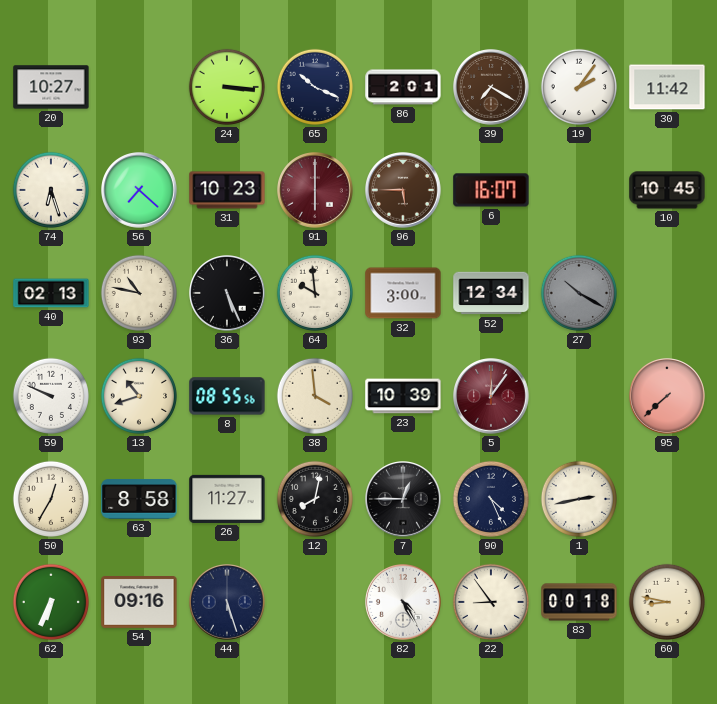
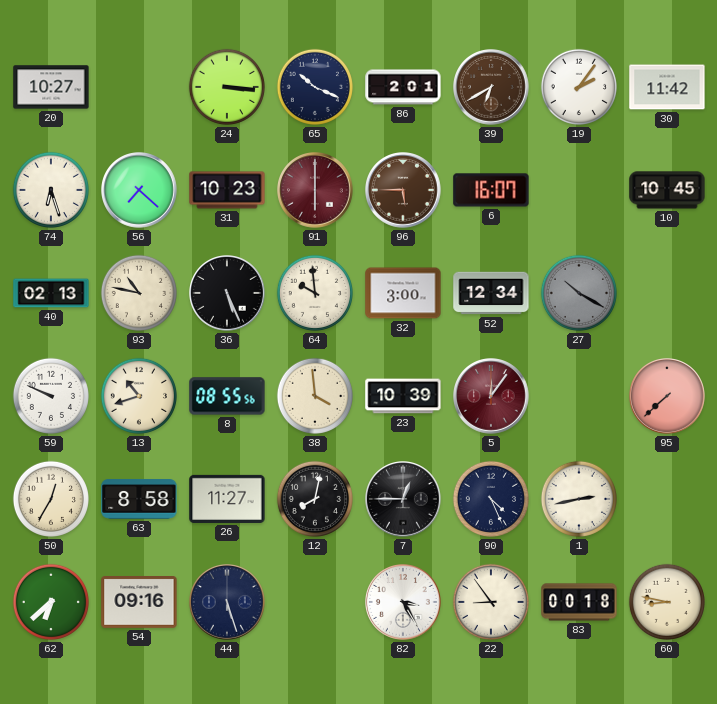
39: 7:20 -> 6:40 (492, 88)
62: 6:34 -> 6:38 (51, 602)
82: 4:25 -> 3:25 (404, 603)
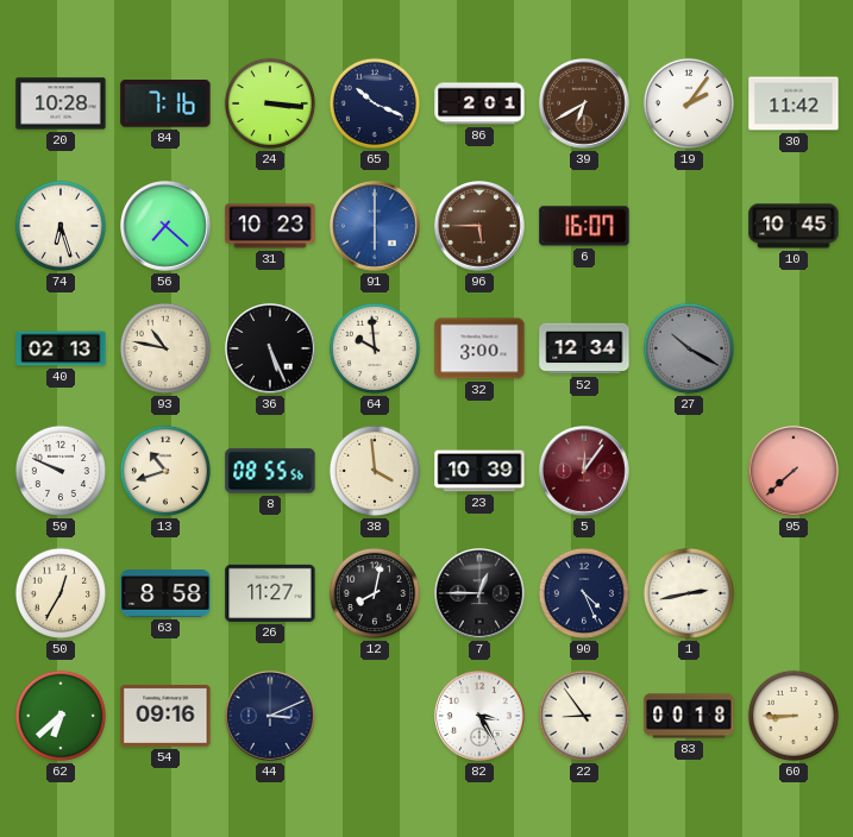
20: 10:27 -> 10:28 (61, 103)
84: none -> 7:16 (165, 105)
91 dial: burgundy -> blue (376, 227)
44: 5:27 -> 3:11 (271, 717)
60: 8:47 -> 8:45 (794, 716)
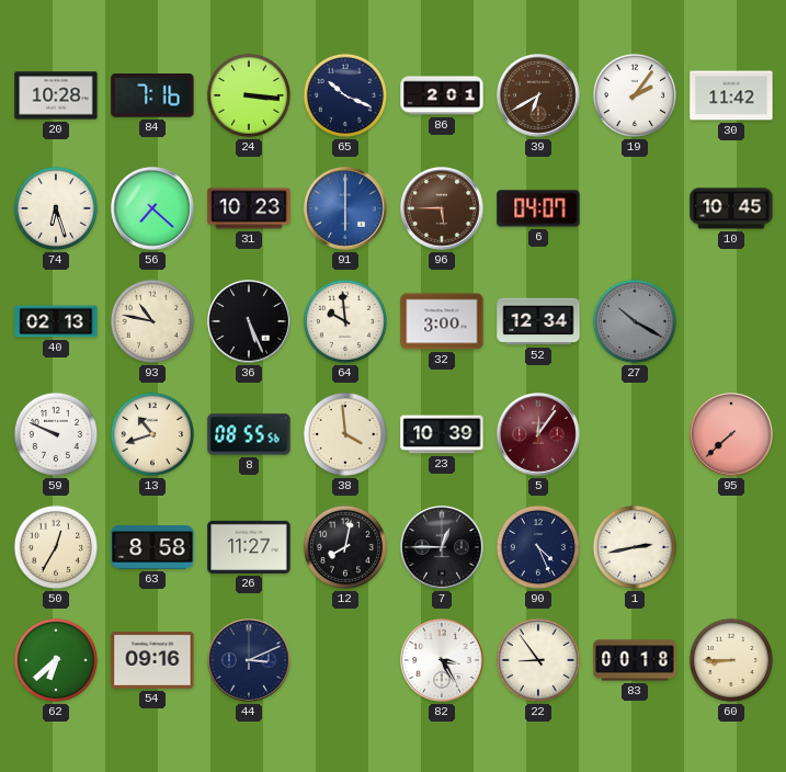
6: 16:07 -> 04:07 (538, 208)
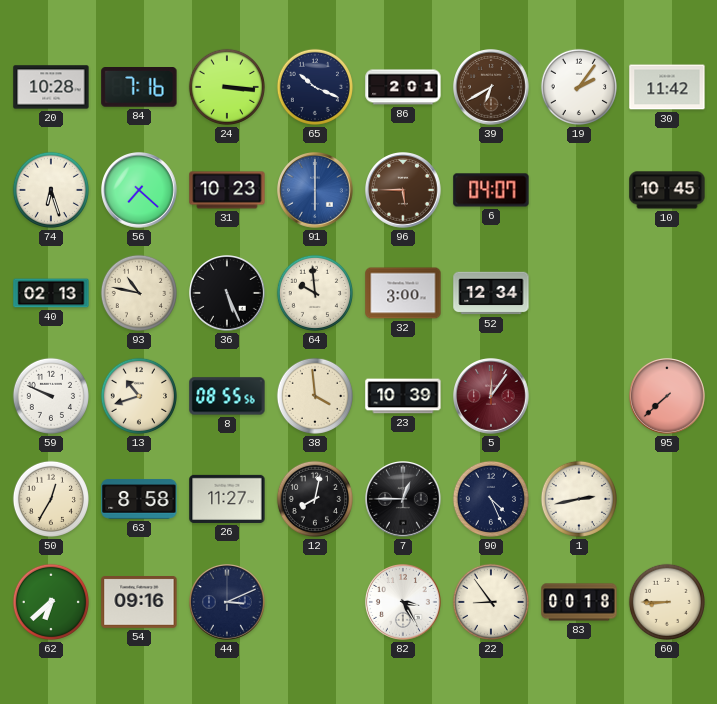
27: 10:20 -> none (635, 321)
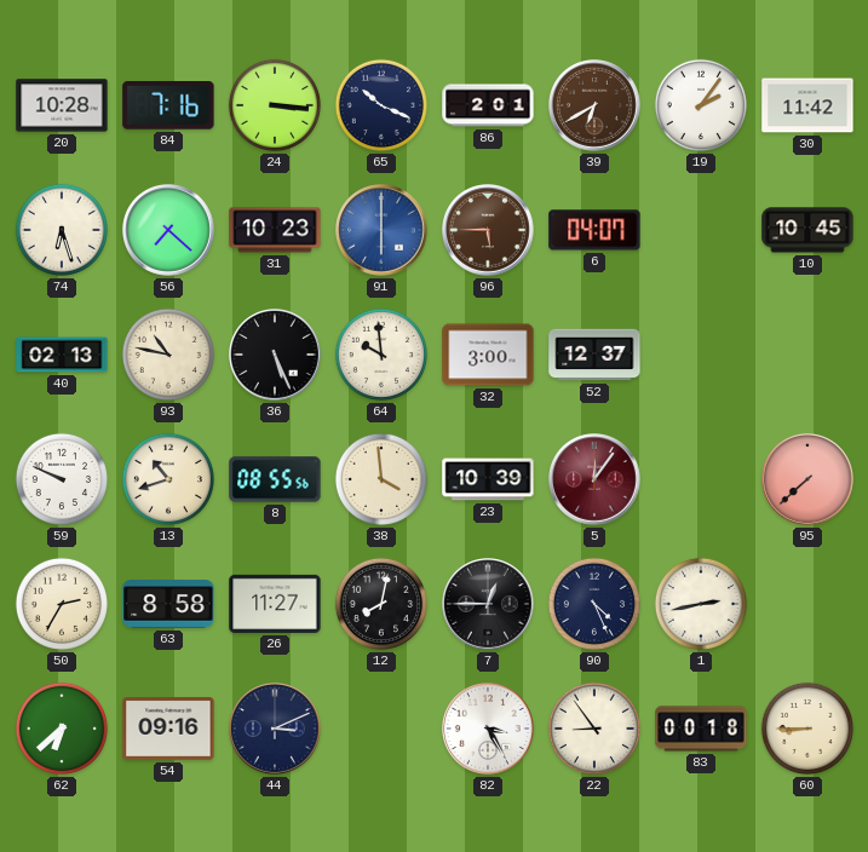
52: 12:34 -> 12:37 (594, 355)
50: 12:35 -> 2:35 (62, 604)
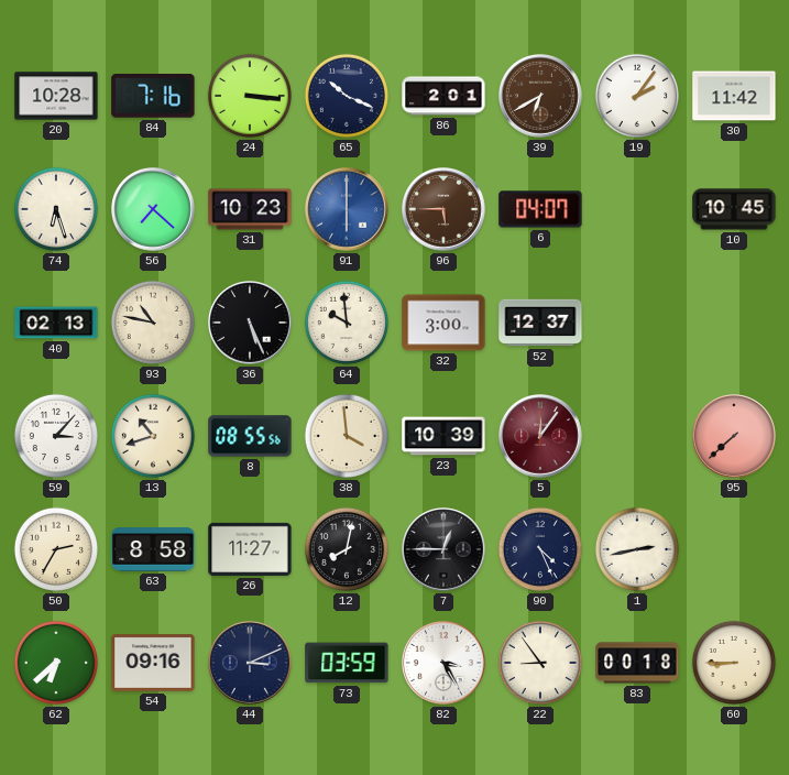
59: 9:49 -> 3:07 (56, 436)
73: none -> 03:59 (347, 663)
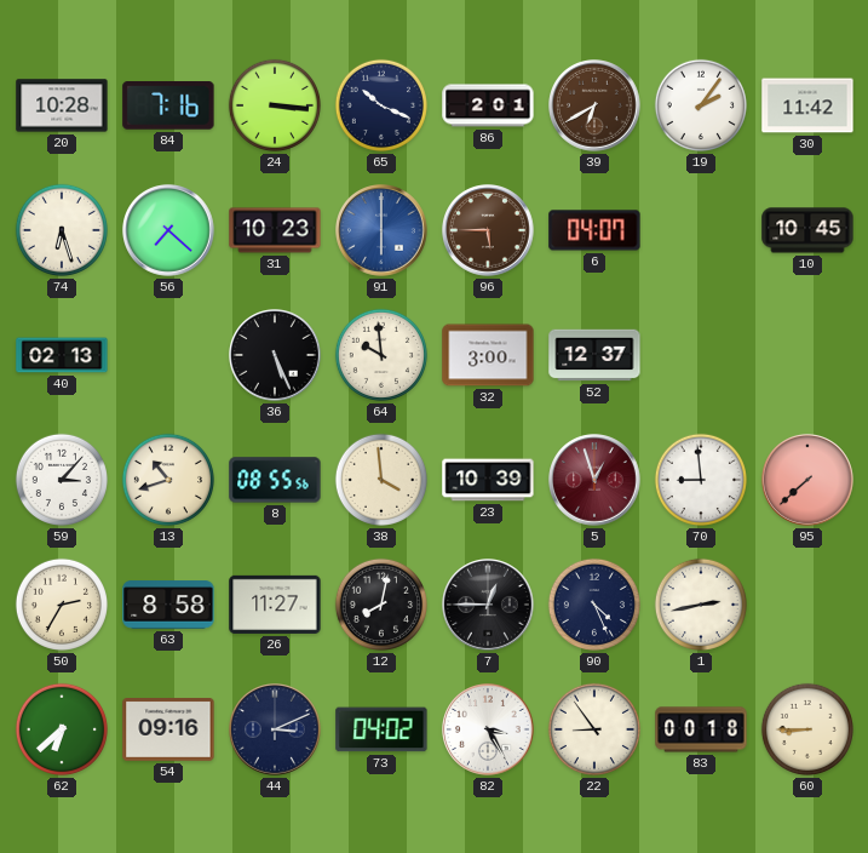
93: 10:47 -> none (153, 323)
5: 12:06 -> 12:57 (596, 481)
70: none -> 8:59 (701, 480)
73: 03:59 -> 04:02 (381, 729)
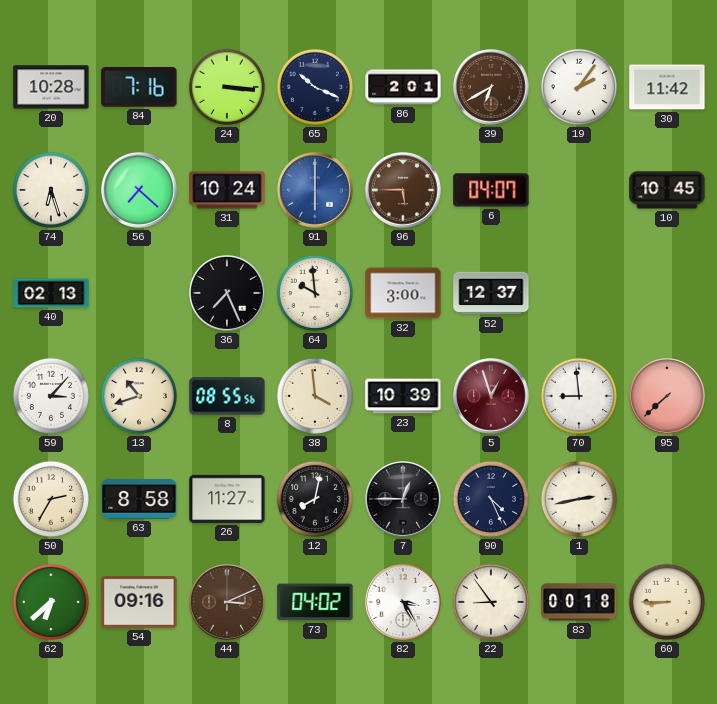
31: 10:23 -> 10:24 (227, 190)
36: 5:26 -> 7:26 (228, 294)
44 dial: navy -> brown (228, 603)
